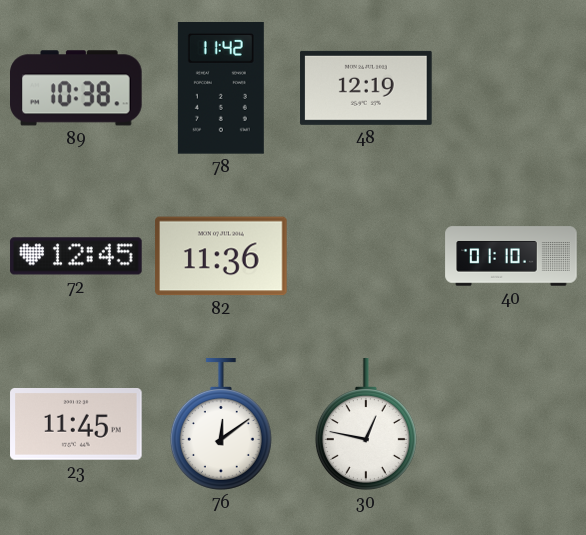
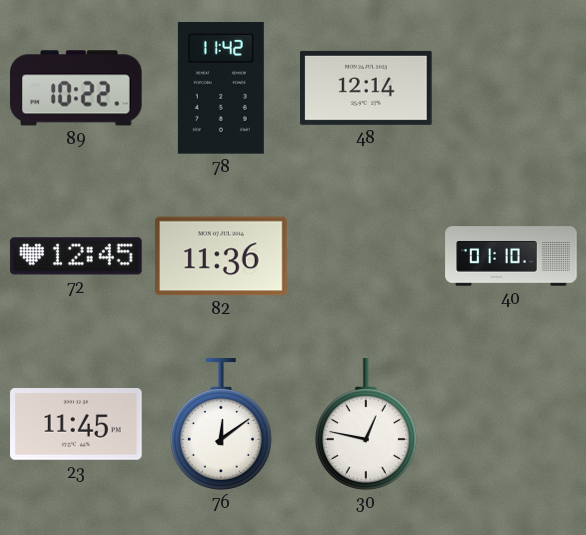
89: 10:38 -> 10:22 (76, 88)
48: 12:19 -> 12:14 (366, 88)
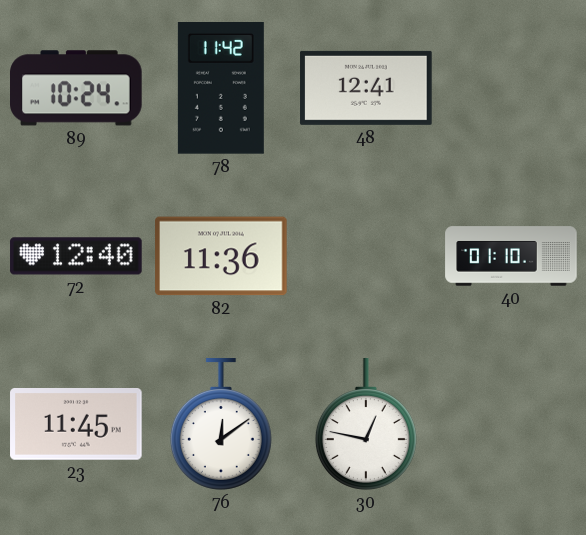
89: 10:22 -> 10:24 (76, 88)
48: 12:14 -> 12:41 (366, 88)
72: 12:45 -> 12:40 (76, 256)
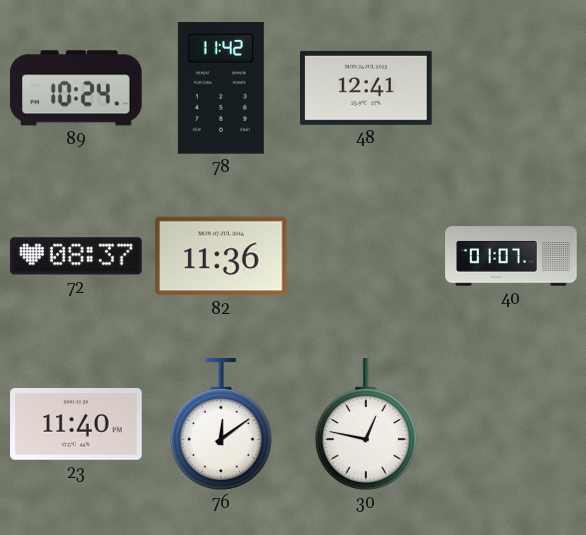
72: 12:40 -> 08:37 (76, 256)
40: 01:10 -> 01:07 (511, 256)
23: 11:45 -> 11:40 (76, 425)
